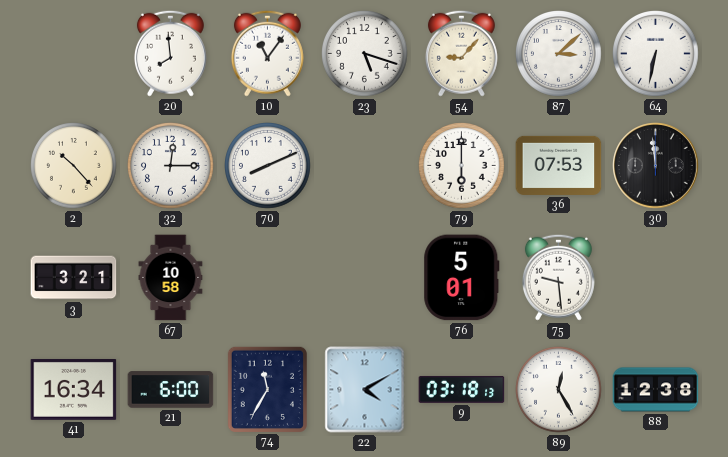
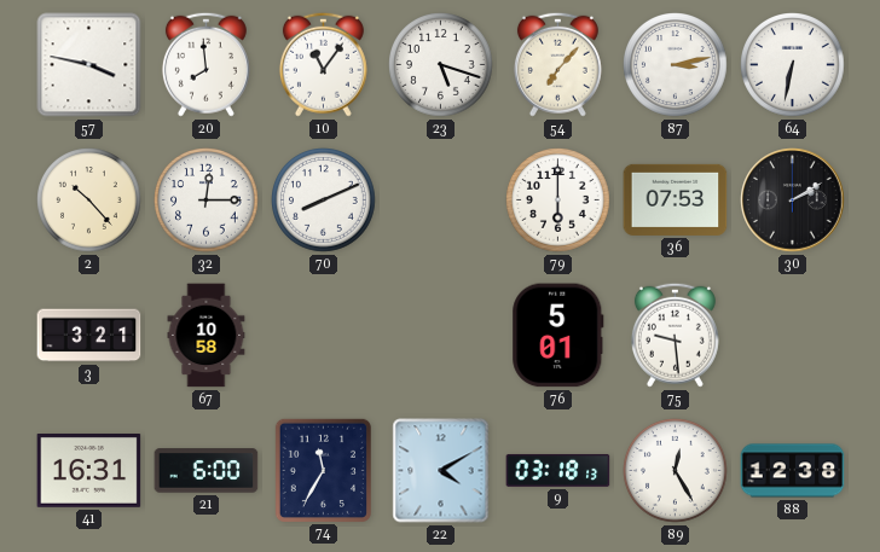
57: none -> 3:47 (89, 65)
54: 9:07 -> 7:07 (557, 64)
87: 3:08 -> 3:13 (676, 65)
30: 11:59 -> 2:10 (793, 201)
41: 16:34 -> 16:31 (89, 471)
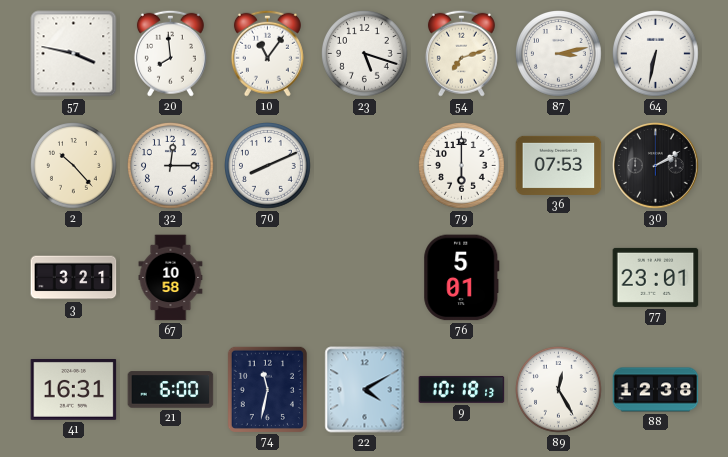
54: 7:07 -> 7:12 (461, 53)
75: 9:29 -> none (675, 335)
77: none -> 23:01 (656, 277)
74: 11:35 -> 11:32 (267, 389)
9: 03:18 -> 10:18 (462, 389)
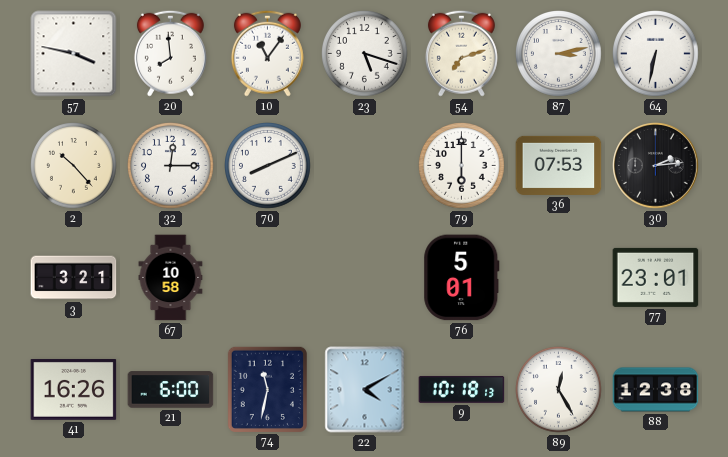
30: 2:10 -> 2:14 (656, 166)
41: 16:31 -> 16:26 (74, 390)
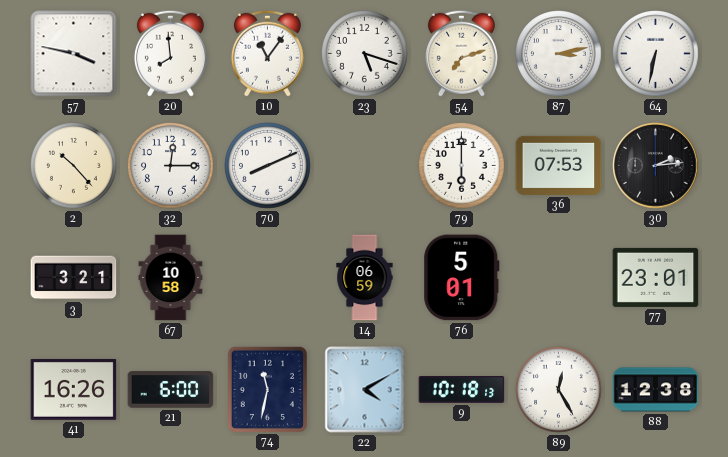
14: none -> 06:59 (365, 278)
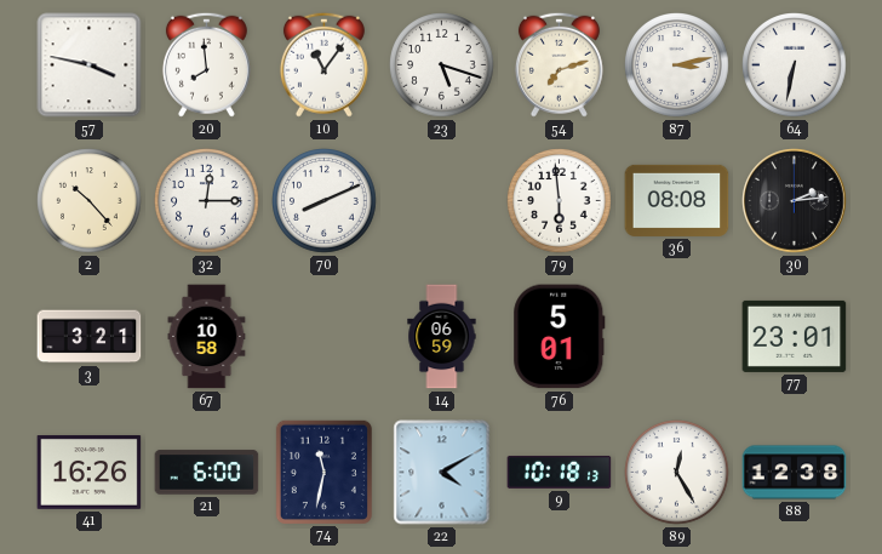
79: 6:00 -> 5:59 (560, 201)
36: 07:53 -> 08:08 (677, 200)
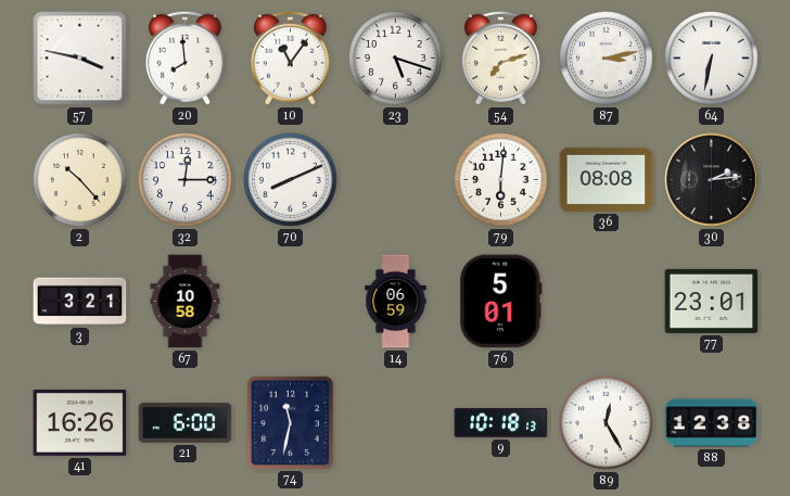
79: 5:59 -> 6:01 (501, 180)
22: 4:10 -> none (442, 473)
